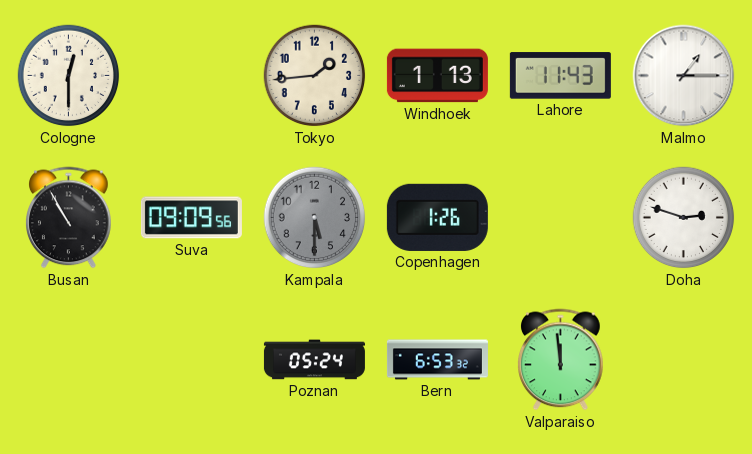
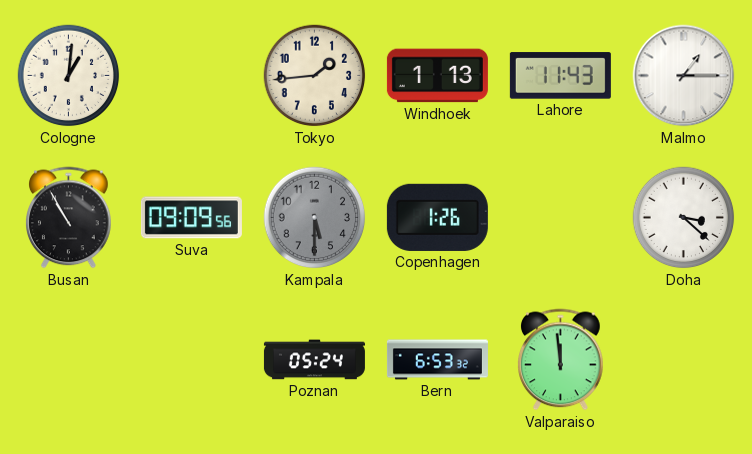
Cologne: 12:30 -> 1:01 (69, 76)
Doha: 2:48 -> 3:22 (684, 218)
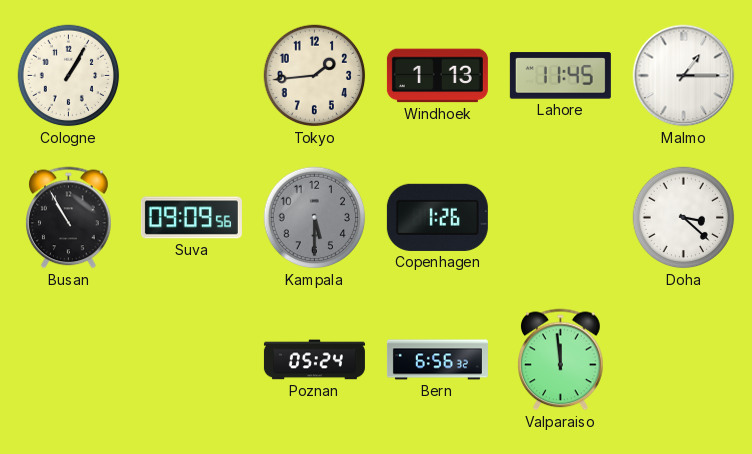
Cologne: 1:01 -> 1:05 (69, 76)
Lahore: 11:43 -> 11:45 (560, 76)
Bern: 6:53 -> 6:56 (437, 360)
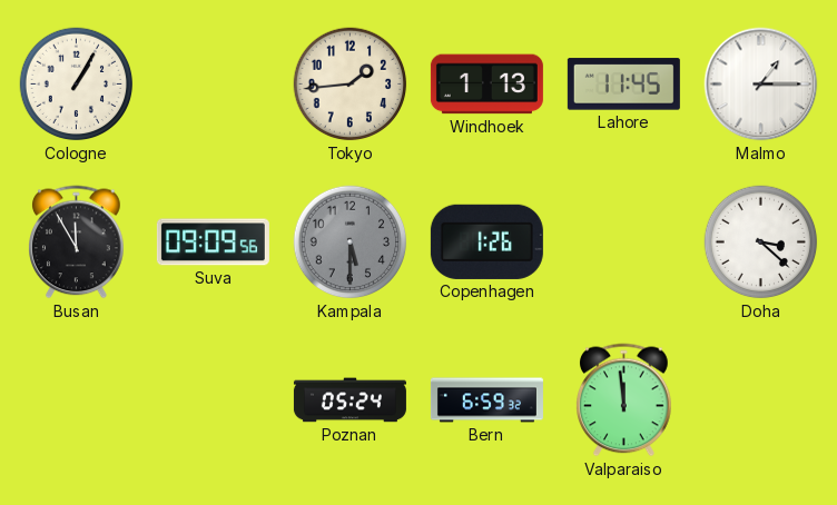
Busan: 10:55 -> 11:55 (77, 242)
Bern: 6:56 -> 6:59 (486, 400)
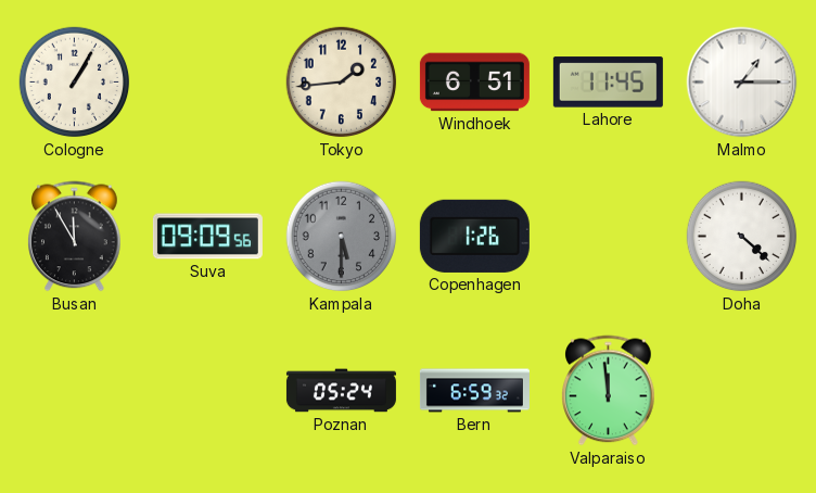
Windhoek: 1:13 -> 6:51 (474, 83)
Doha: 3:22 -> 4:22 (742, 237)
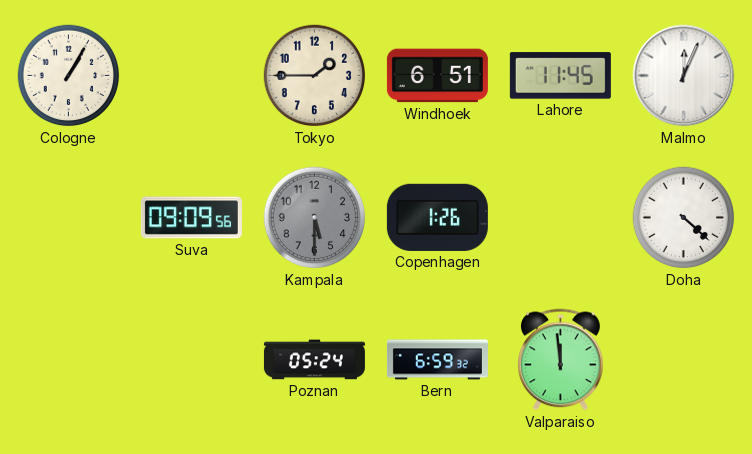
Tokyo: 1:44 -> 1:45 (315, 76)
Malmo: 1:15 -> 12:04 (684, 76)
Busan: 11:55 -> none (75, 237)
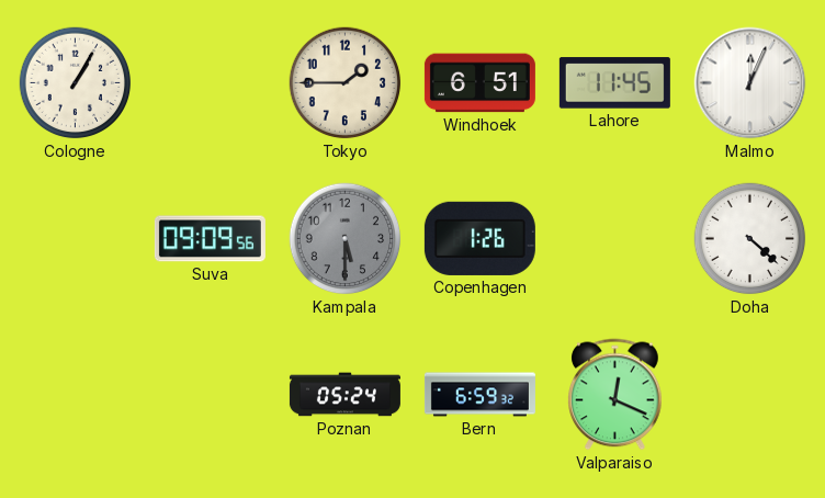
Valparaiso: 11:59 -> 12:19 (615, 395)
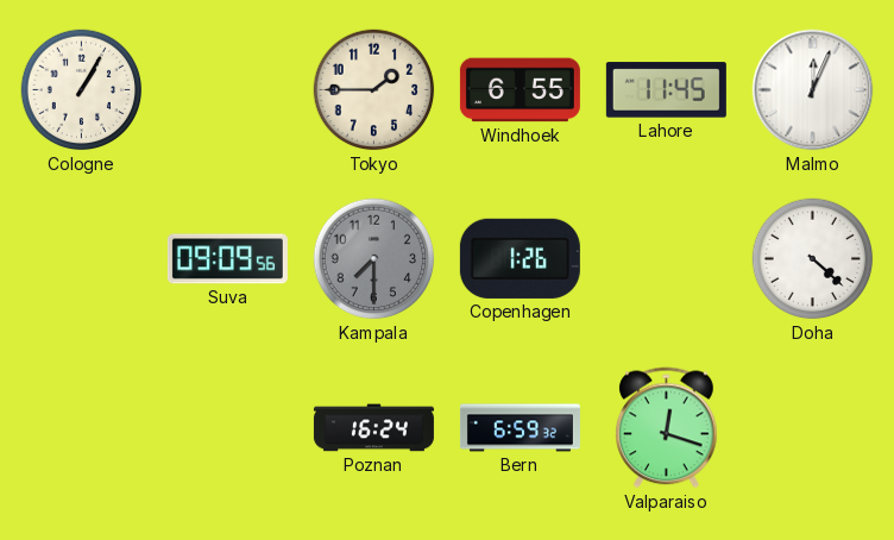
Windhoek: 6:51 -> 6:55 (520, 90)
Kampala: 5:30 -> 7:30 (374, 259)
Poznan: 05:24 -> 16:24 (373, 428)
Valparaiso: 12:19 -> 12:18 (667, 428)
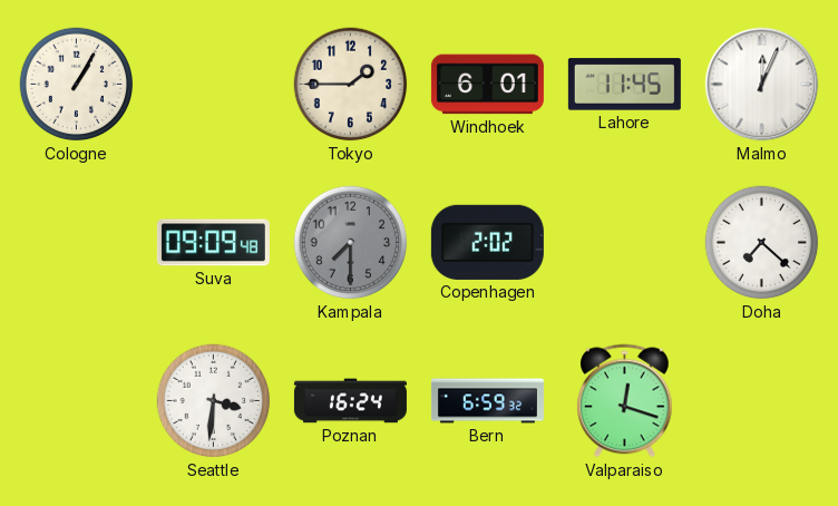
Windhoek: 6:55 -> 6:01 (487, 85)
Suva: 09:09:56 -> 09:09:48 (213, 243)
Copenhagen: 1:26 -> 2:02 (487, 242)
Doha: 4:22 -> 7:22 (762, 243)
Seattle: none -> 3:31 (214, 401)
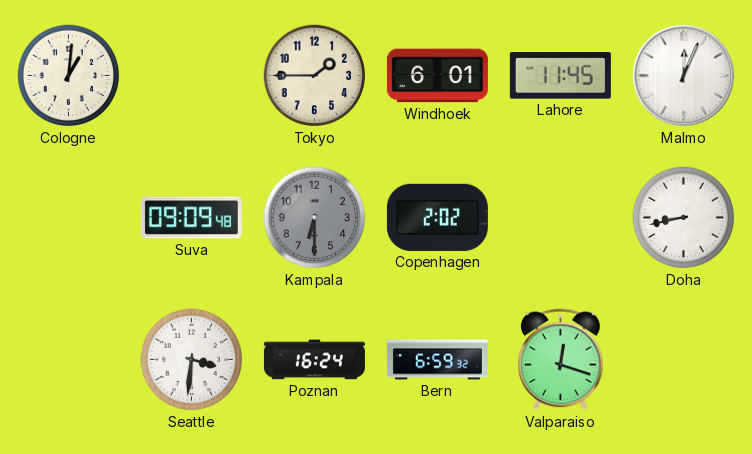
Cologne: 1:05 -> 1:01 (69, 76)
Kampala: 7:30 -> 6:30 (315, 218)
Doha: 7:22 -> 8:43 (684, 218)
